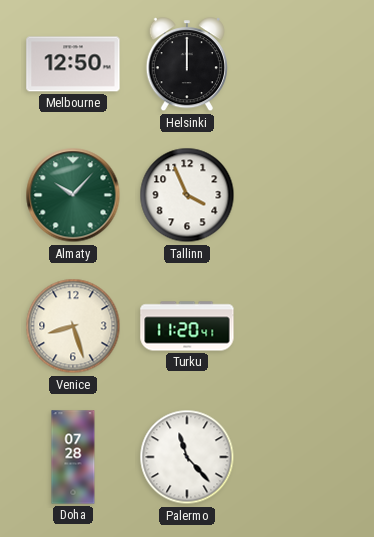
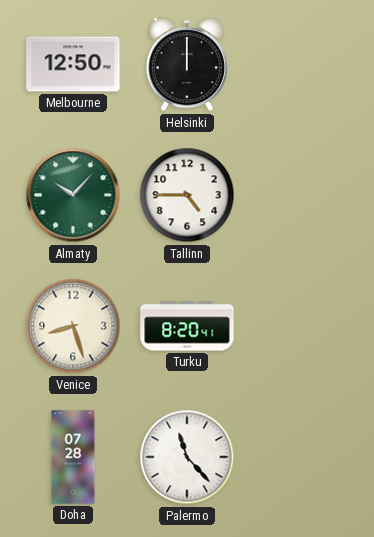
Tallinn: 3:56 -> 4:45 (187, 195)
Turku: 11:20 -> 8:20 (187, 326)
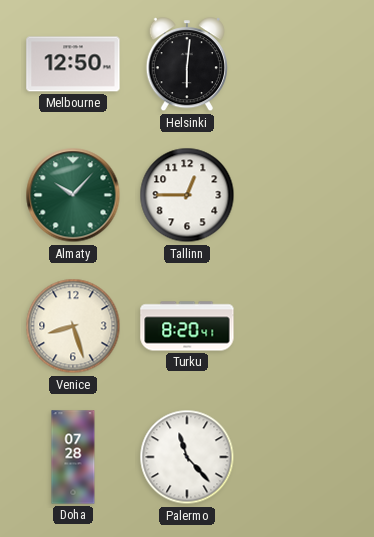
Helsinki: 12:00 -> 6:01 (187, 65)
Tallinn: 4:45 -> 12:45 (187, 195)
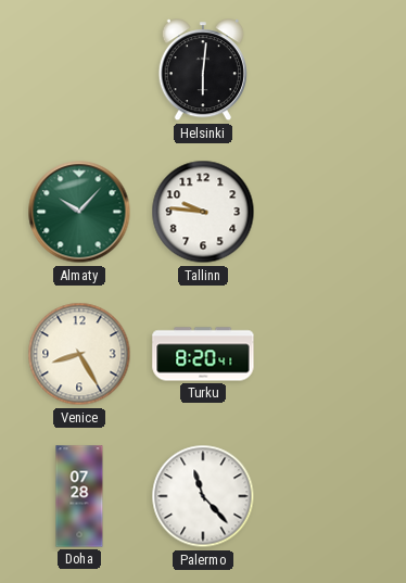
Melbourne: 12:50 -> none (73, 64)
Tallinn: 12:45 -> 9:46 (203, 212)
Venice: 8:27 -> 8:25 (79, 354)
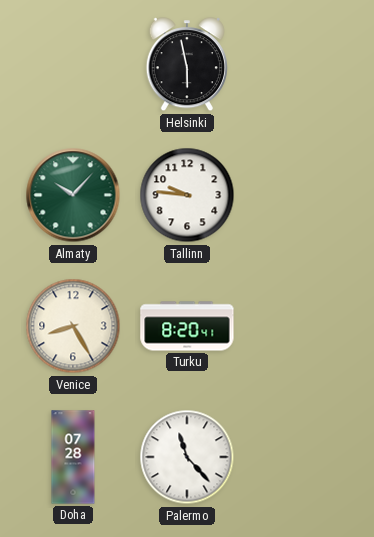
Helsinki: 6:01 -> 5:58 (187, 65)
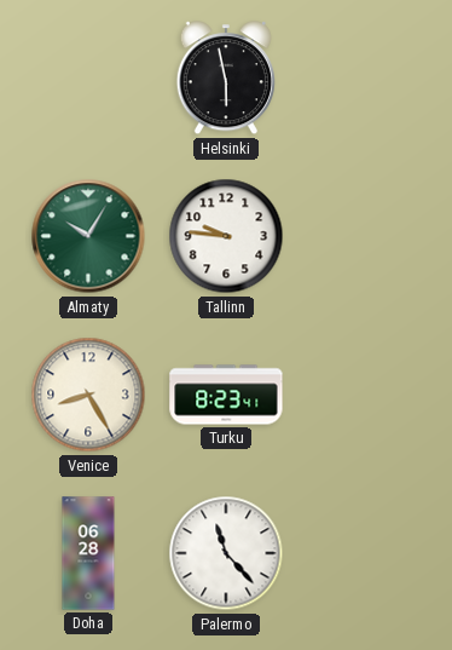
Almaty: 10:07 -> 10:05 (88, 236)
Turku: 8:20 -> 8:23 (226, 395)
Doha: 07:28 -> 06:28 (88, 553)
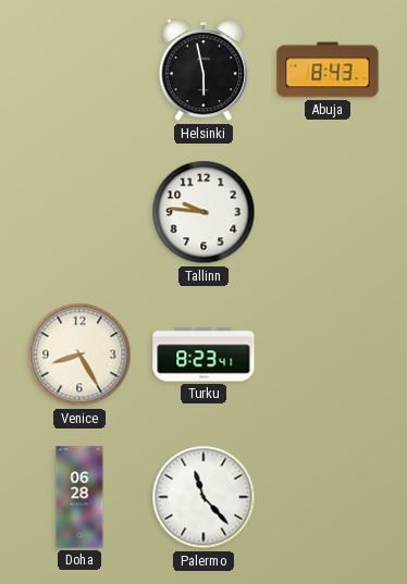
Abuja: none -> 8:43 (328, 70)
Almaty: 10:05 -> none (88, 236)
